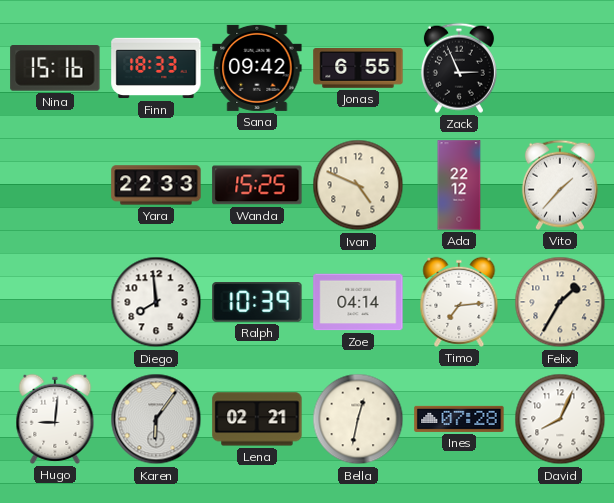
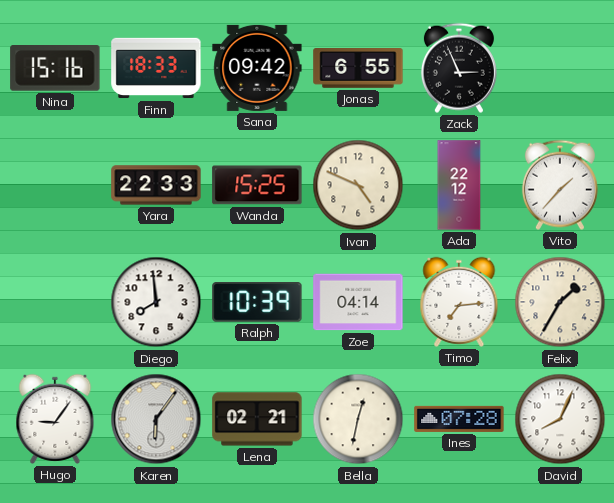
Hugo: 9:01 -> 9:06 (55, 419)
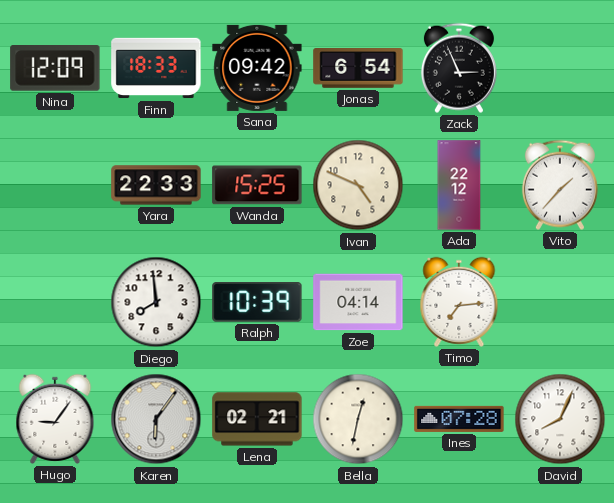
Nina: 15:16 -> 12:09 (55, 69)
Jonas: 6:55 -> 6:54 (358, 69)
Felix: 1:35 -> none (560, 302)
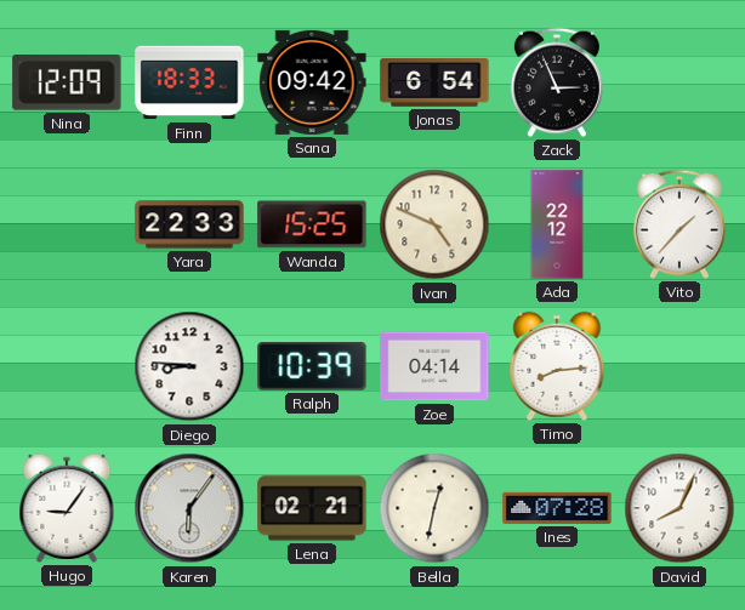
Diego: 7:59 -> 8:46 (189, 366)
Timo: 7:14 -> 8:14 (557, 366)
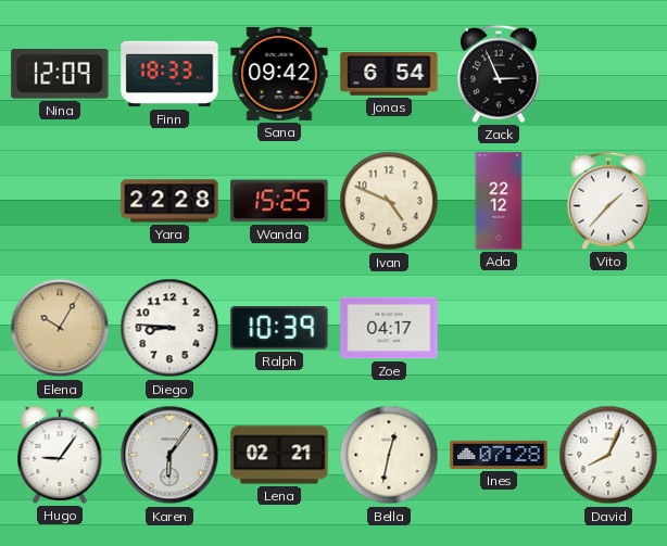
Yara: 22:33 -> 22:28 (169, 201)
Elena: none -> 10:05 (60, 328)
Zoe: 04:14 -> 04:17 (389, 328)
Timo: 8:14 -> none (557, 366)
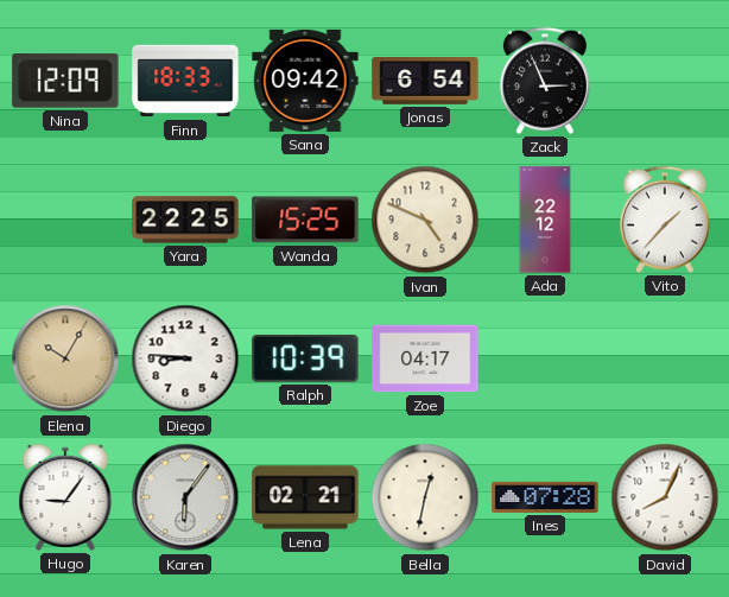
Yara: 22:28 -> 22:25 (185, 220)
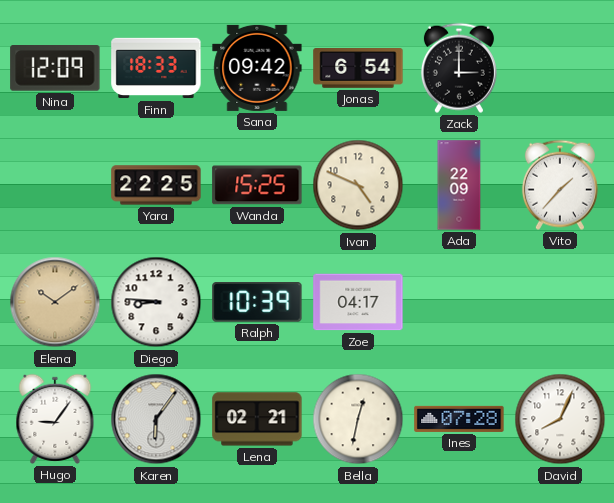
Zack: 2:56 -> 3:00 (459, 68)
Ada: 22:12 -> 22:09 (459, 185)
Elena: 10:05 -> 10:09 (55, 302)
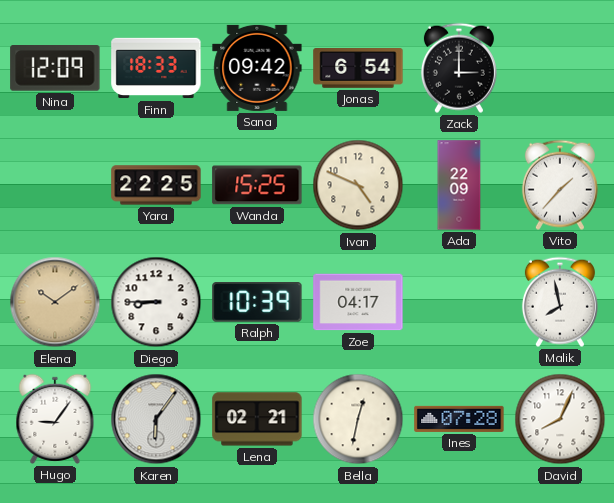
Diego: 8:46 -> 8:45 (156, 302)
Malik: none -> 7:58 (560, 302)
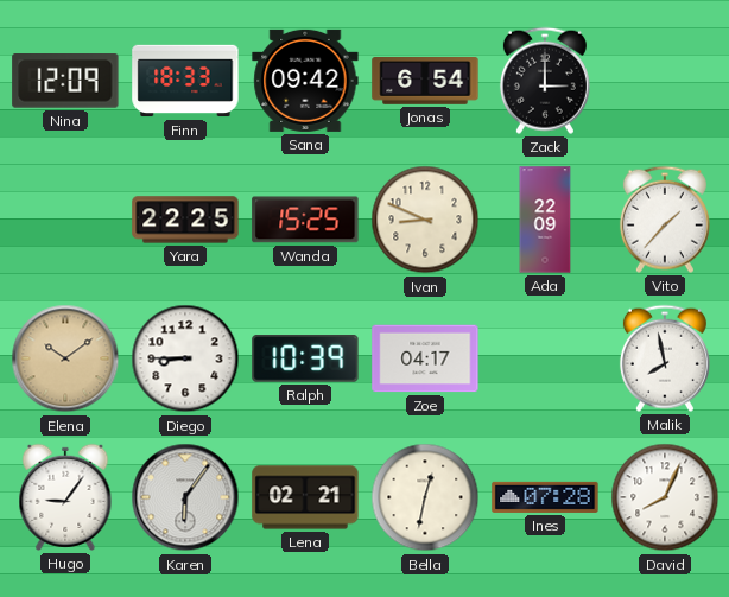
Ivan: 4:49 -> 8:49 (425, 220)
